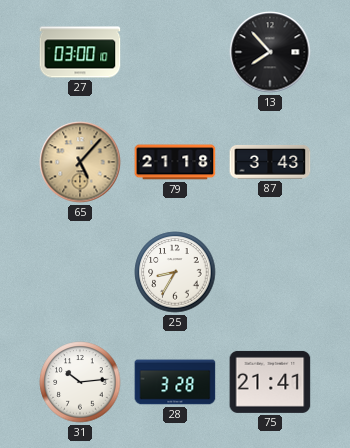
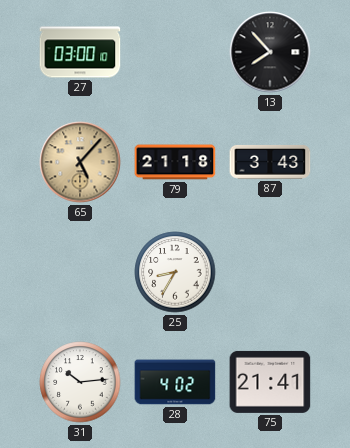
28: 3:28 -> 4:02 (175, 382)
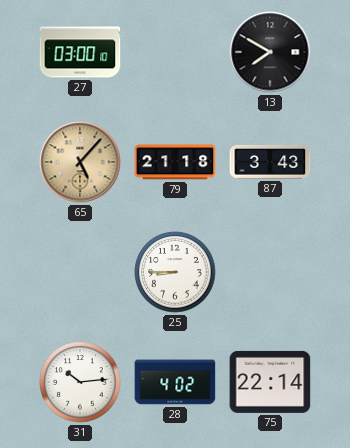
13: 7:53 -> 7:50 (270, 52)
25: 8:35 -> 8:45 (175, 272)
75: 21:41 -> 22:14 (270, 382)
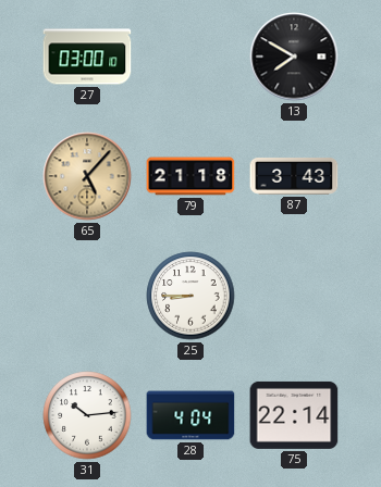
28: 4:02 -> 4:04 (190, 415)
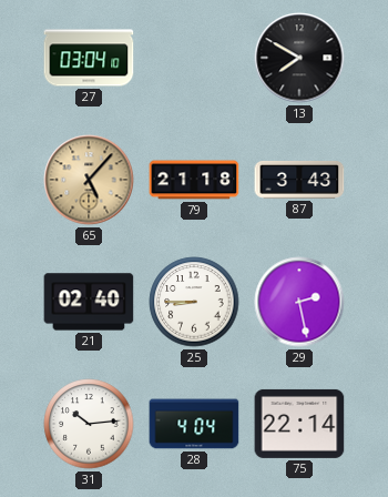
27: 03:00 -> 03:04 (89, 58)
21: none -> 02:40 (89, 302)
29: none -> 2:28 (299, 302)
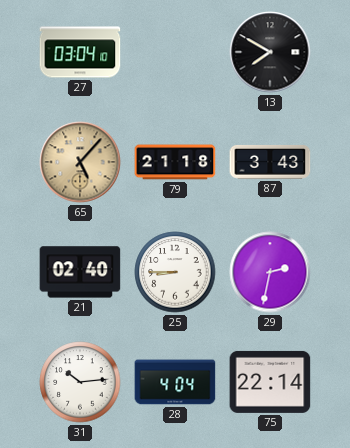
29: 2:28 -> 2:32 (270, 272)
